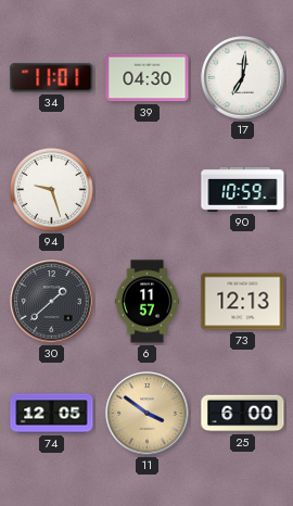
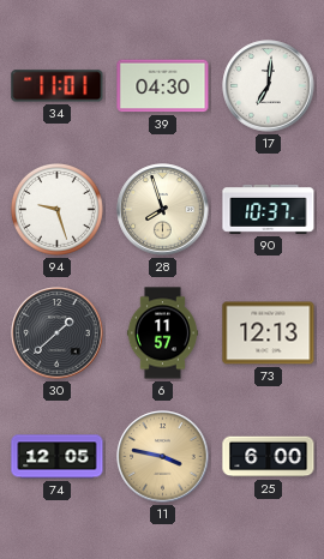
28: none -> 7:57 (163, 210)
90: 10:59 -> 10:37 (269, 209)
11: 3:51 -> 3:47 (163, 457)
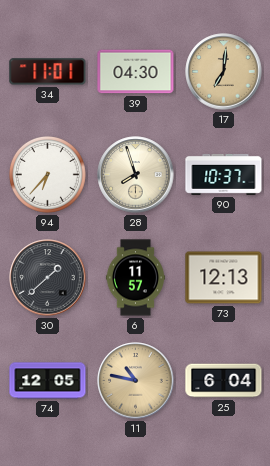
17 dial: white -> champagne (224, 72)
94: 9:27 -> 6:37 (47, 174)
11: 3:47 -> 10:47 (136, 381)
25: 6:00 -> 6:04 (224, 381)
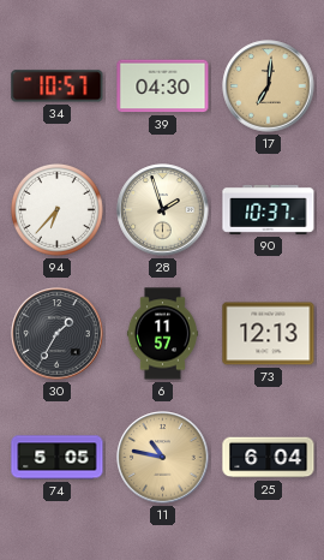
34: 11:01 -> 10:57 (58, 87)
28: 7:57 -> 1:57 (163, 210)
30: 1:38 -> 1:35 (58, 334)
74: 12:05 -> 5:05 (58, 458)
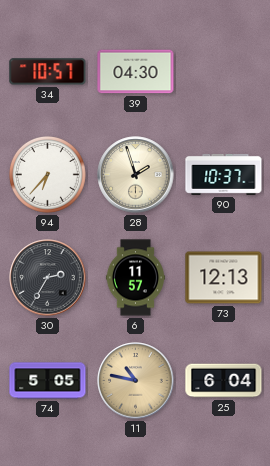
17: 7:01 -> none (269, 87)
30: 1:35 -> 2:35 (48, 278)
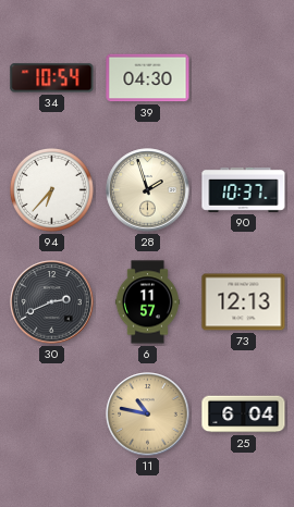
34: 10:57 -> 10:54 (52, 78)
30: 2:35 -> 2:41 (52, 302)
74: 5:05 -> none (48, 381)
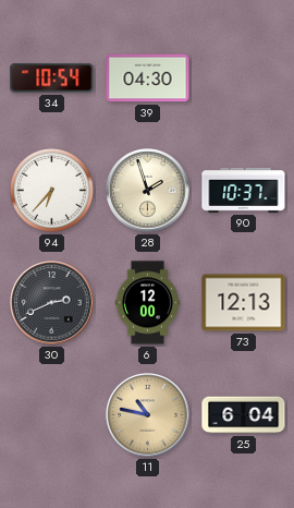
6: 11:57 -> 12:00 (147, 303)
